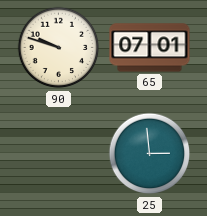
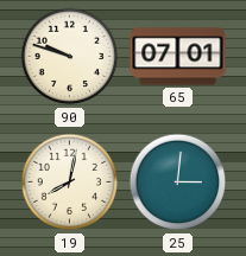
19: none -> 8:02 (70, 183)
25: 2:59 -> 3:01 (178, 183)
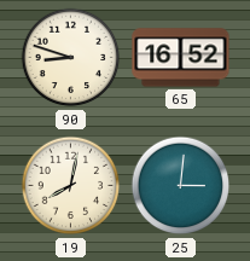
90: 9:48 -> 8:48 (71, 58)
65: 07:01 -> 16:52 (181, 58)
